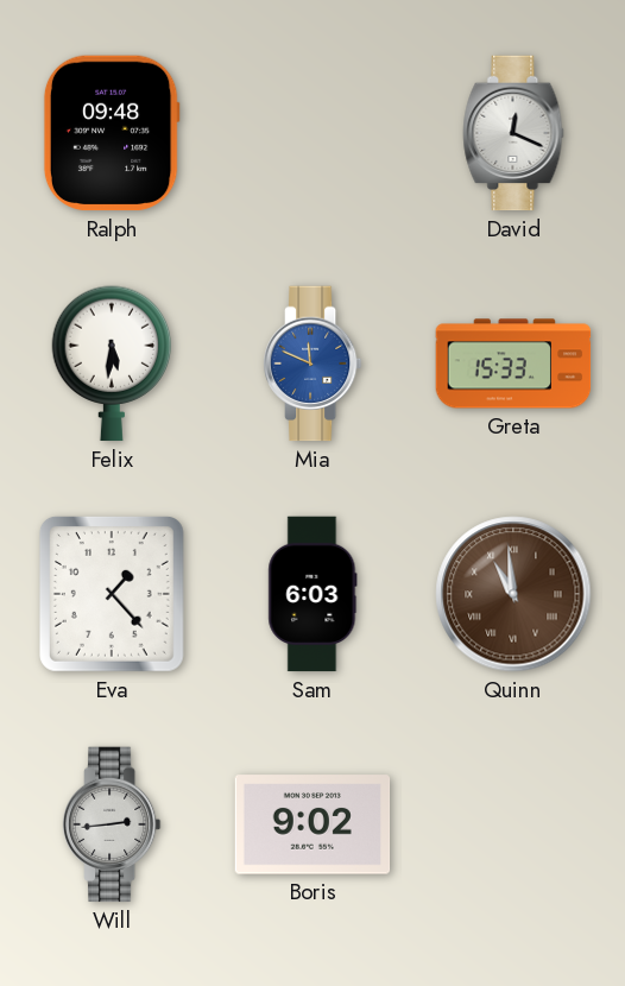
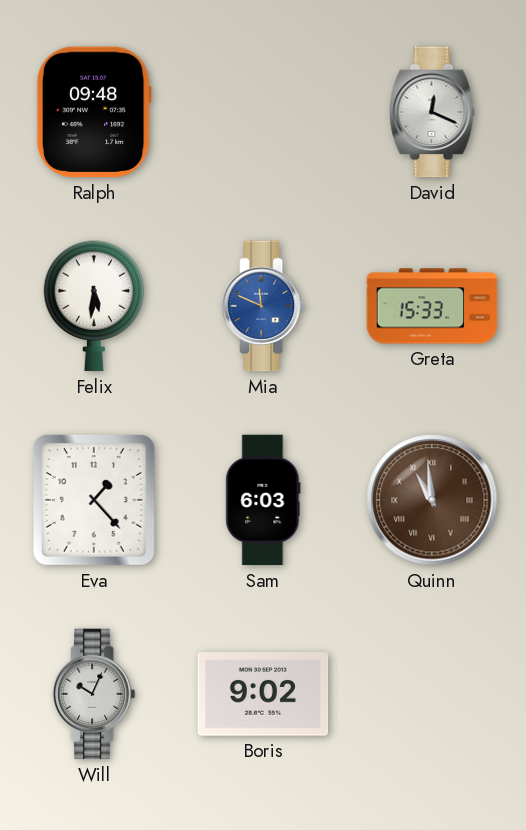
Will: 2:44 -> 10:04 (94, 694)
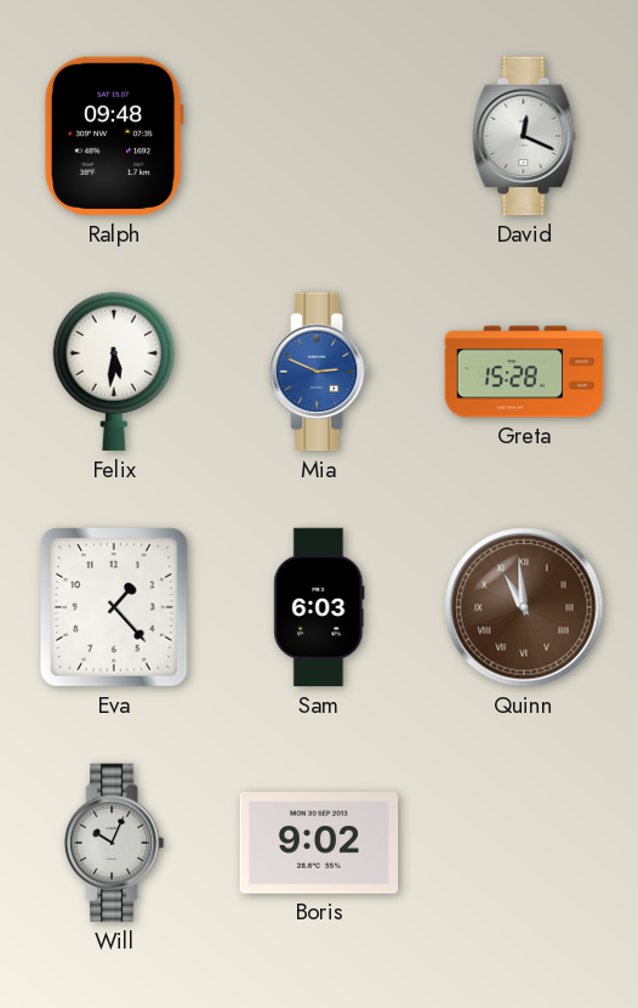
Mia: 11:49 -> 2:49 (319, 372)
Greta: 15:33 -> 15:28 (524, 372)
